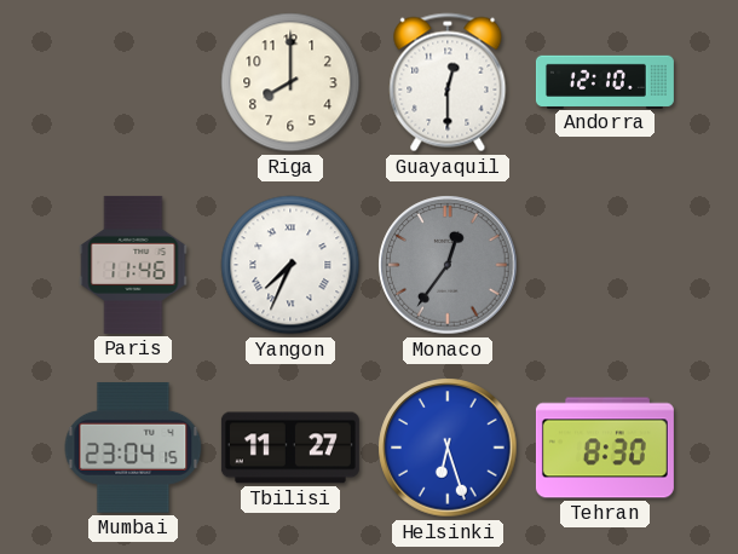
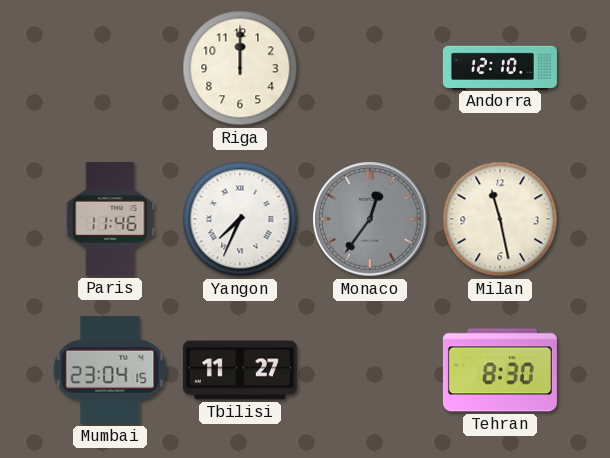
Riga: 8:00 -> 12:00 (240, 68)
Guayaquil: 12:30 -> none (448, 82)
Milan: none -> 11:28 (500, 219)
Helsinki: 6:27 -> none (448, 448)
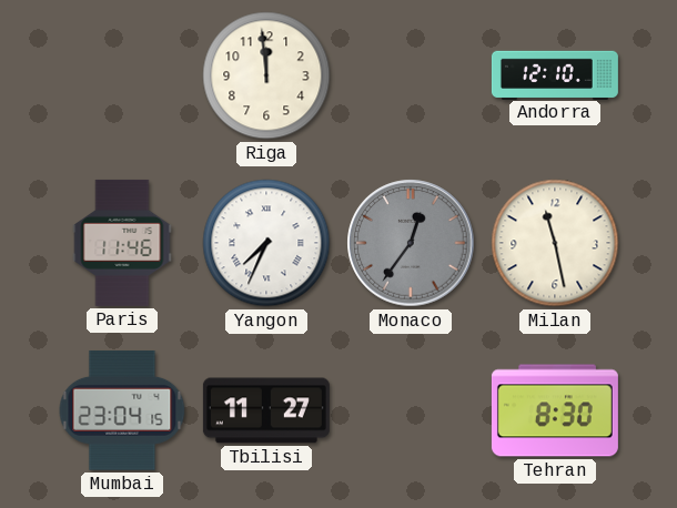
Riga: 12:00 -> 11:59 (266, 75)
